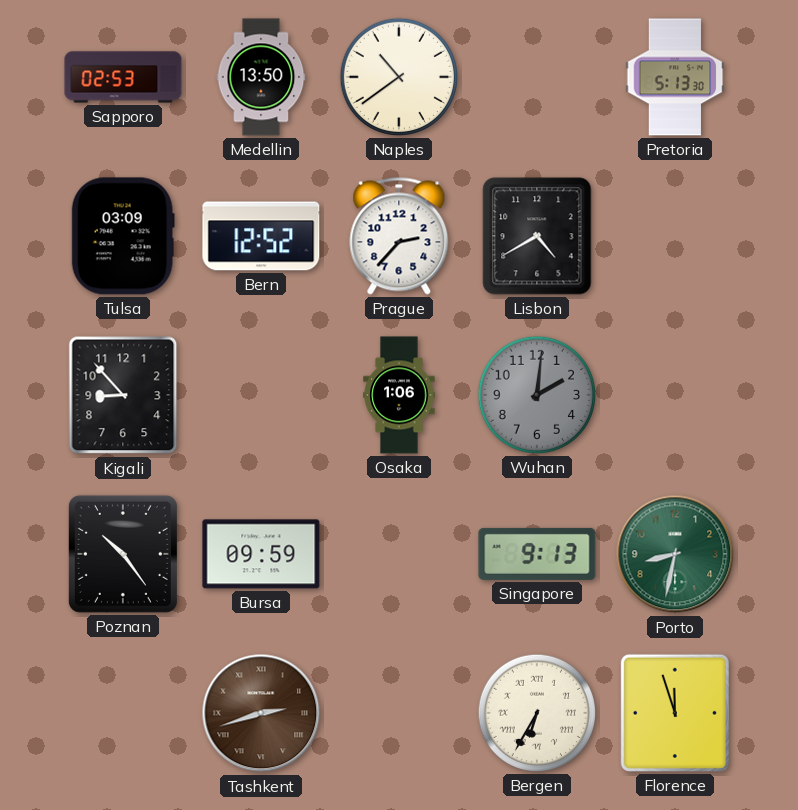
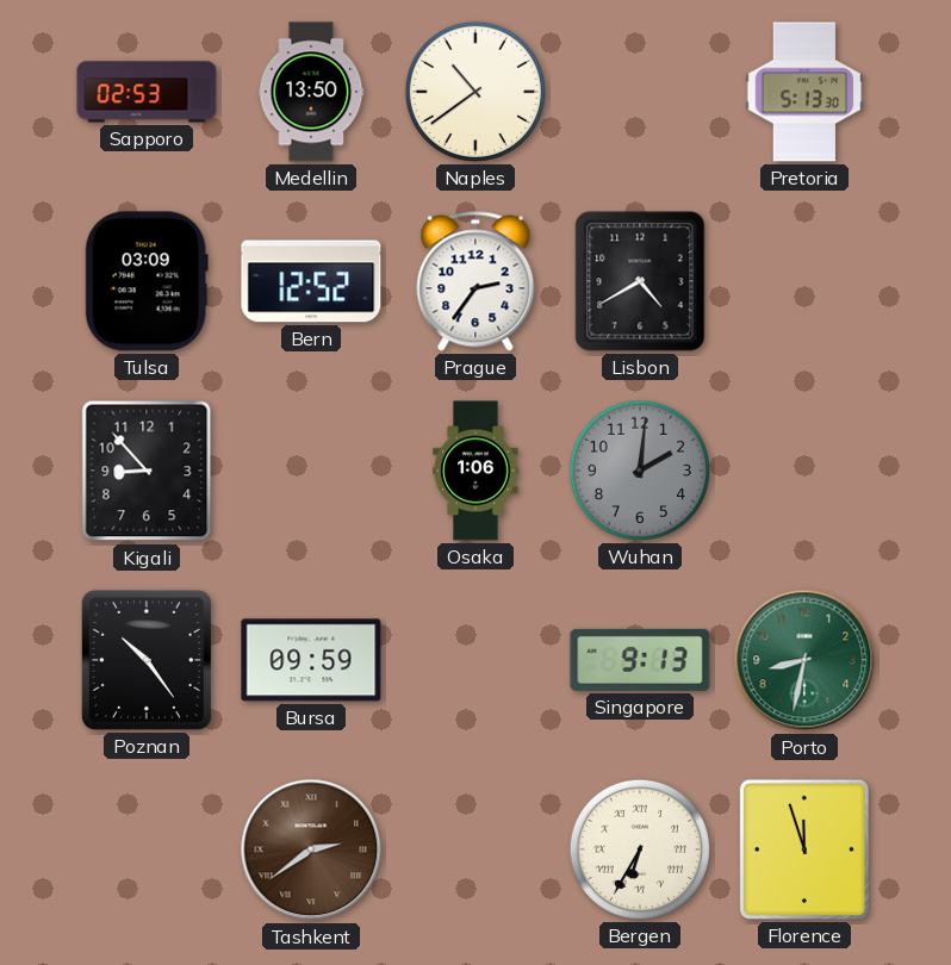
Prague: 2:37 -> 2:36 (475, 281)
Tashkent: 2:42 -> 2:39 (311, 849)
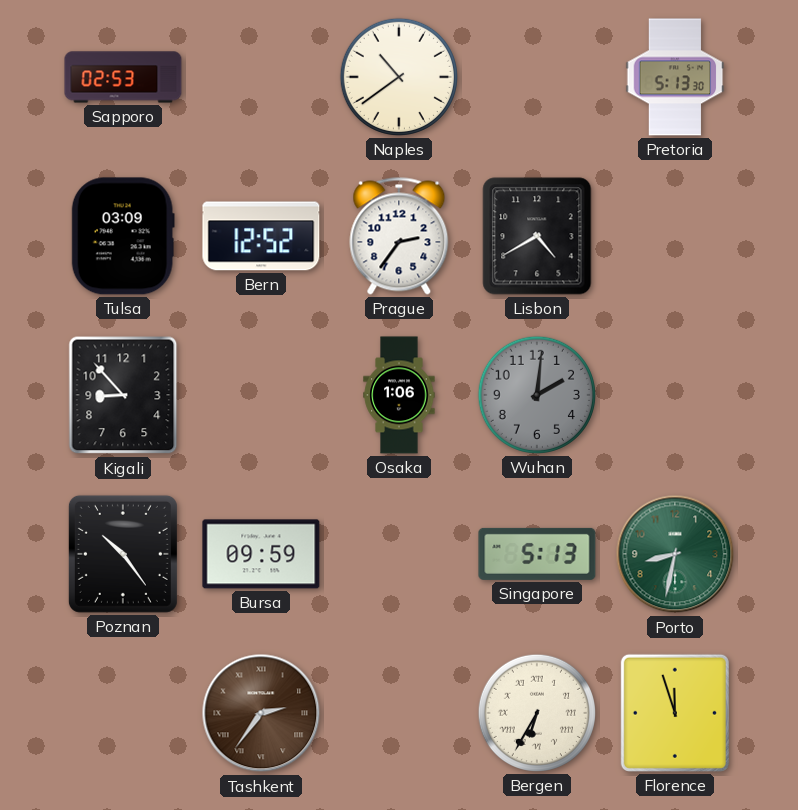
Medellin: 13:50 -> none (311, 92)
Singapore: 9:13 -> 5:13 (537, 554)
Tashkent: 2:39 -> 2:36 (261, 713)
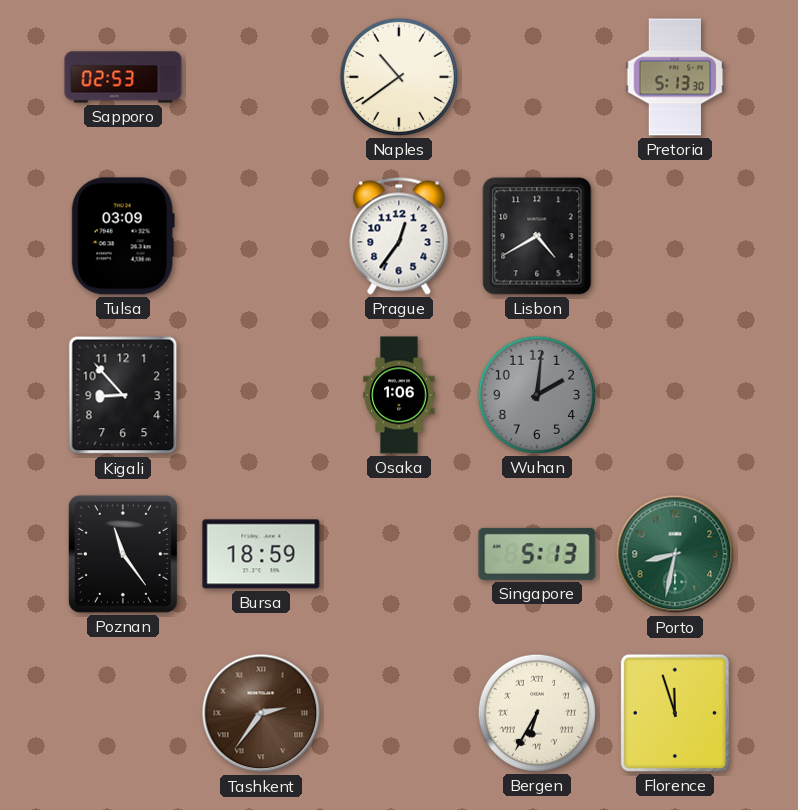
Bern: 12:52 -> none (261, 236)
Prague: 2:36 -> 12:36 (399, 236)
Poznan: 10:24 -> 11:24 (123, 554)
Bursa: 09:59 -> 18:59 (261, 554)
